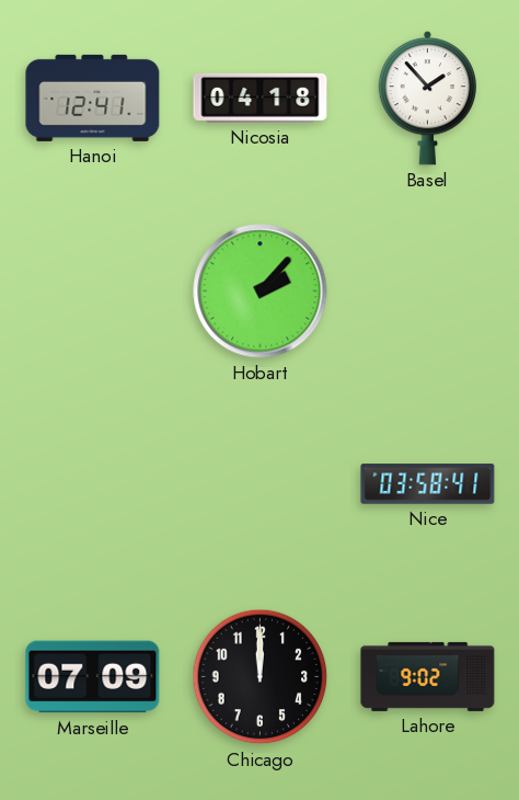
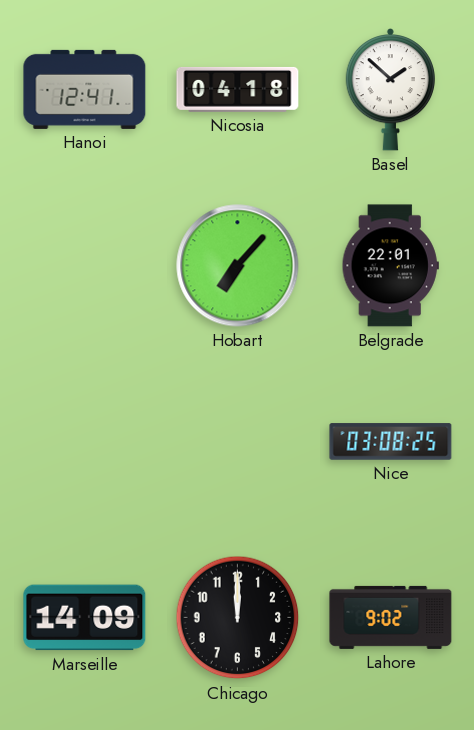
Basel: 1:53 -> 1:52 (390, 90)
Hobart: 2:07 -> 7:07 (238, 266)
Belgrade: none -> 22:01 (390, 266)
Nice: 03:58 -> 03:08 (391, 442)
Marseille: 07:09 -> 14:09 (85, 618)
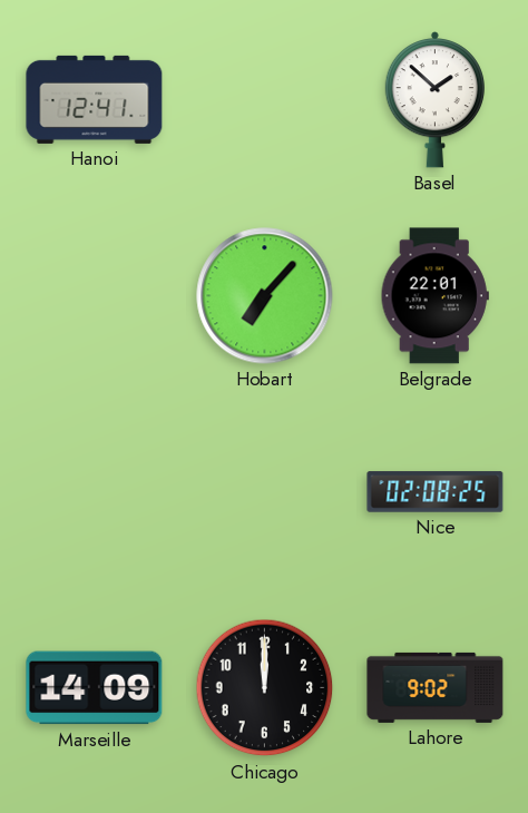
Nicosia: 04:18 -> none (238, 89)
Nice: 03:08 -> 02:08 (436, 492)
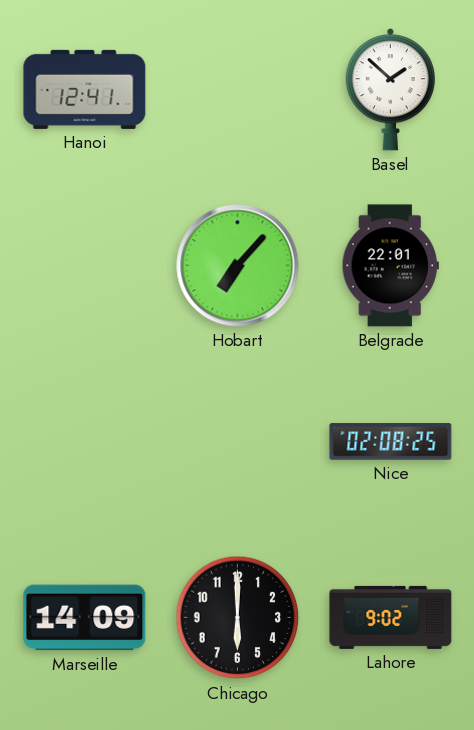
Chicago: 12:00 -> 6:00 (238, 618)
